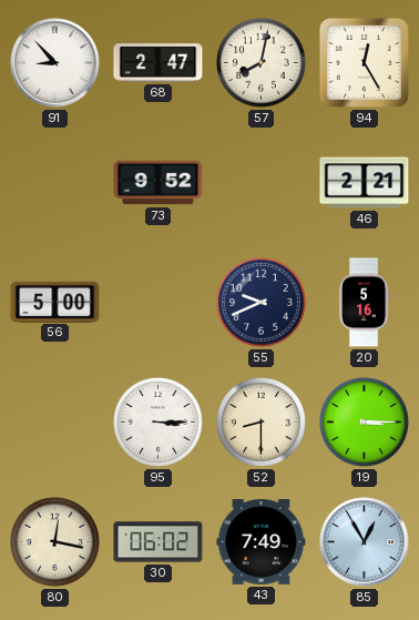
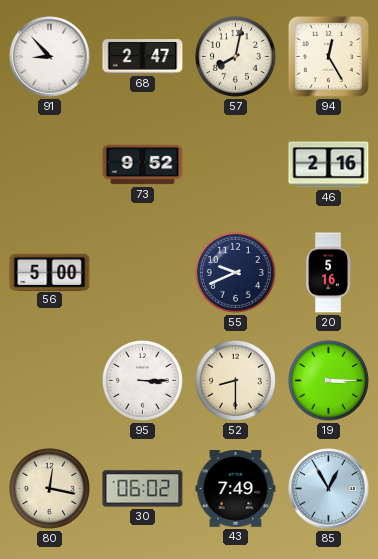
46: 2:21 -> 2:16 (329, 165)
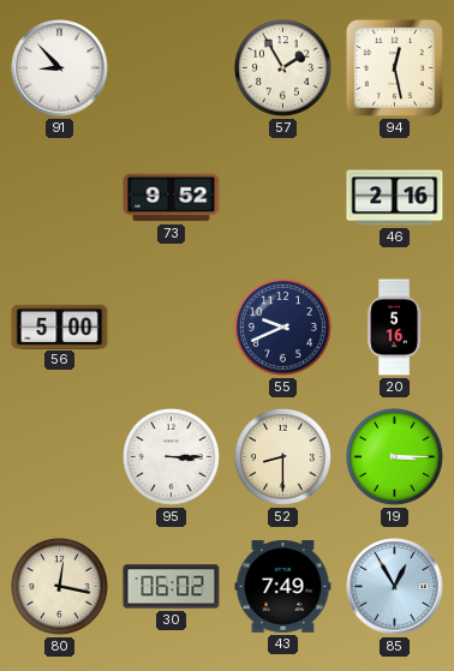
68: 2:47 -> none (143, 57)
57: 8:02 -> 1:55 (282, 67)
94: 12:25 -> 12:28 (394, 67)
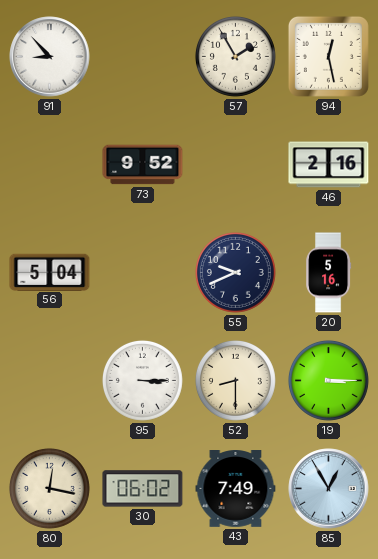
56: 5:00 -> 5:04 (50, 272)
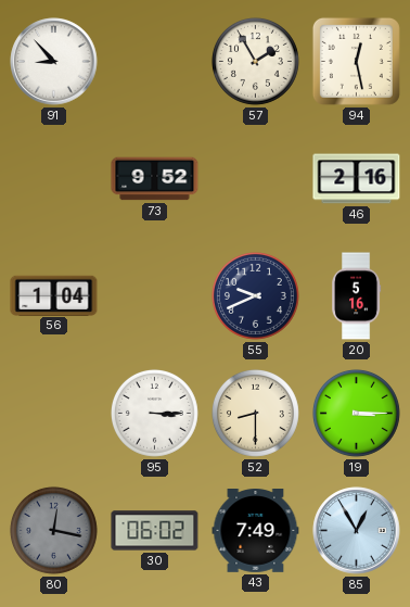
56: 5:04 -> 1:04 (54, 295)
80 dial: cream -> grey (53, 530)
